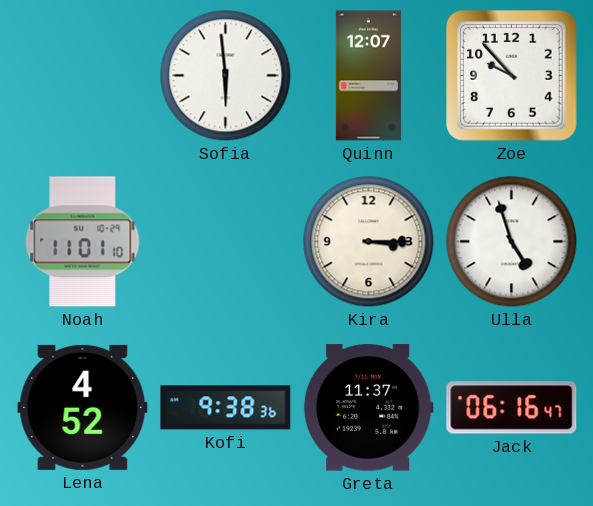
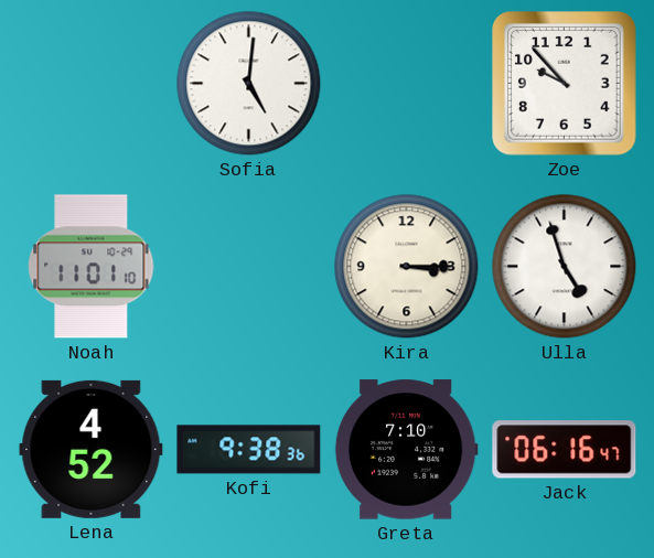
Sofia: 5:59 -> 5:01 (249, 84)
Quinn: 12:07 -> none (368, 76)
Greta: 11:37 -> 7:10 (406, 450)
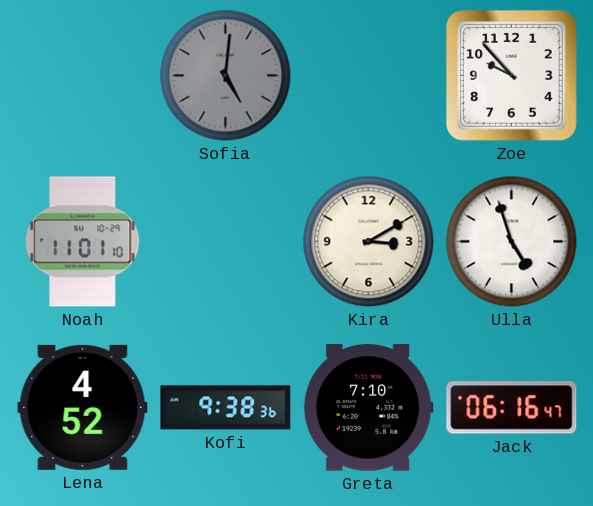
Sofia dial: white -> grey (226, 76)
Kira: 3:15 -> 3:10 (369, 242)
